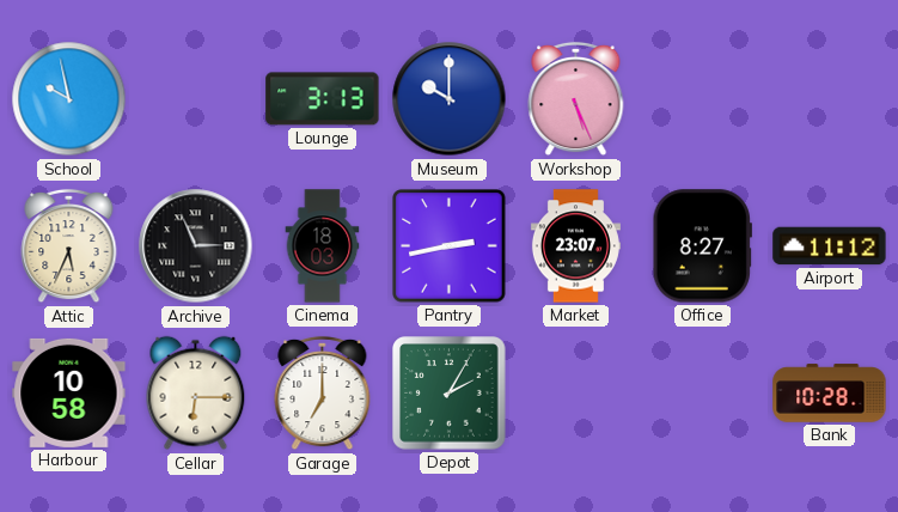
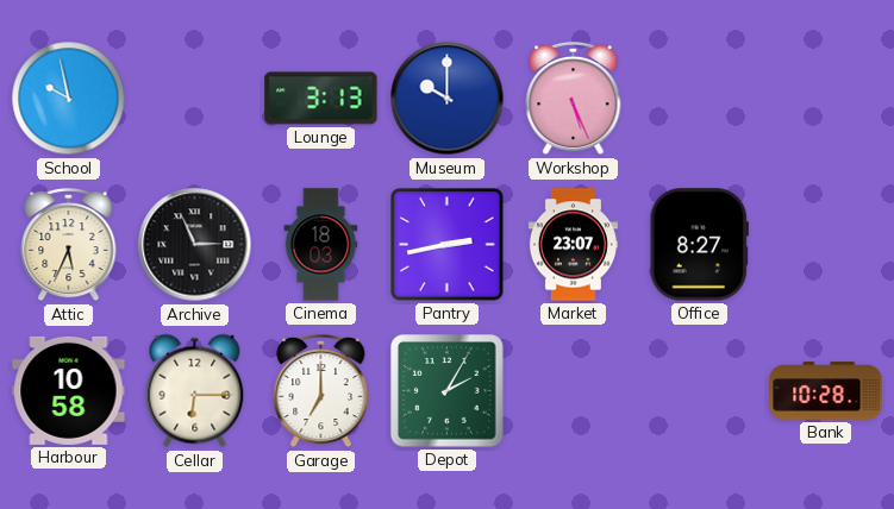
Airport: 11:12 -> none (830, 246)
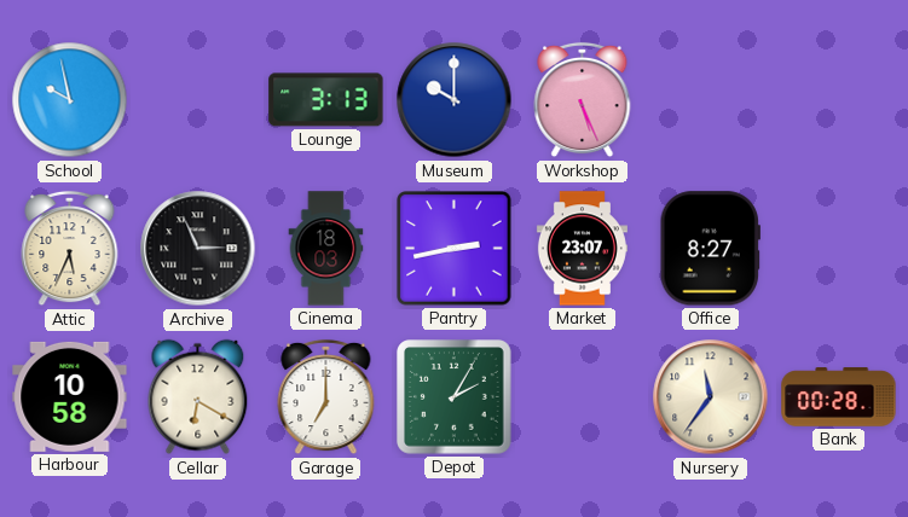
Cellar: 6:15 -> 6:20 (198, 397)
Nursery: none -> 11:36 (711, 397)
Bank: 10:28 -> 00:28 (839, 397)
